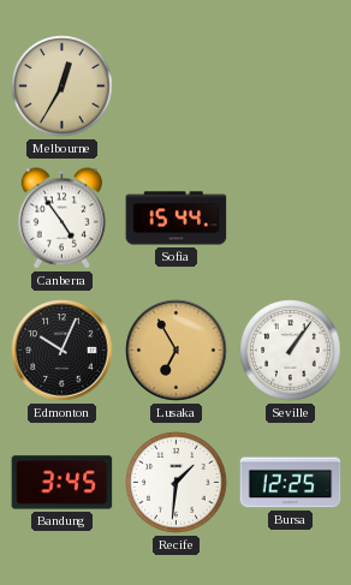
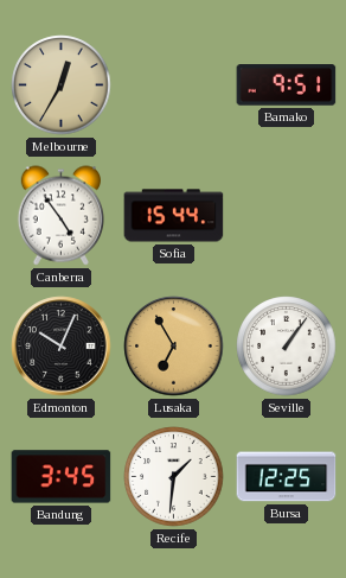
Bamako: none -> 9:51 (287, 85)
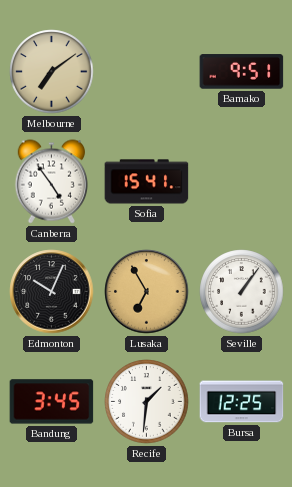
Melbourne: 12:35 -> 7:09 (52, 72)
Sofia: 15:44 -> 15:41 (147, 182)
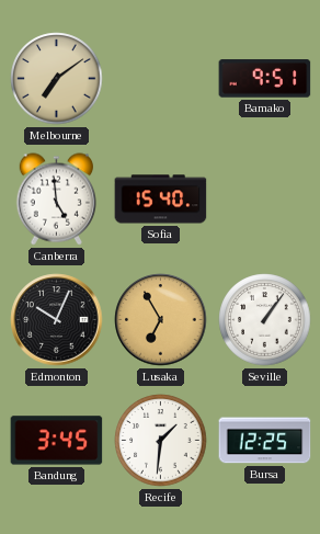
Canberra: 4:54 -> 4:59 (56, 200)
Sofia: 15:41 -> 15:40 (161, 200)
